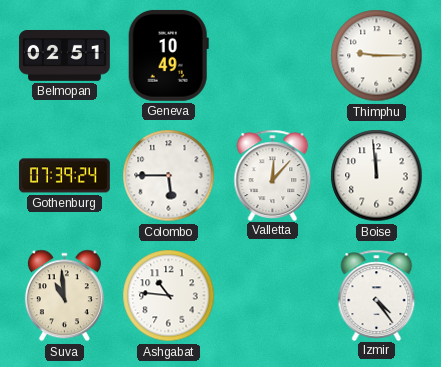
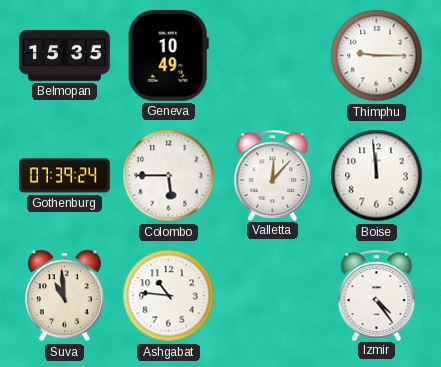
Belmopan: 02:51 -> 15:35 (64, 55)
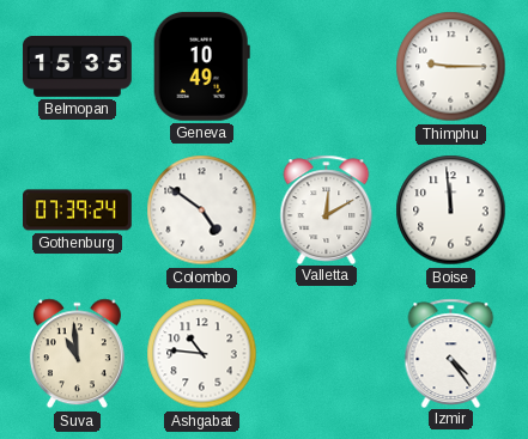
Colombo: 5:45 -> 4:51 (202, 211)
Valletta: 12:07 -> 12:10 (327, 209)
